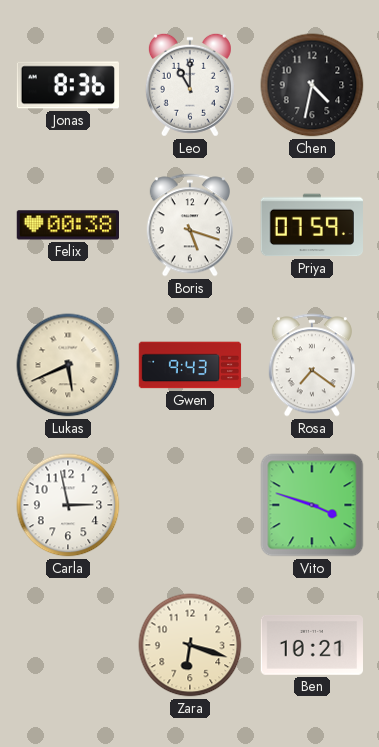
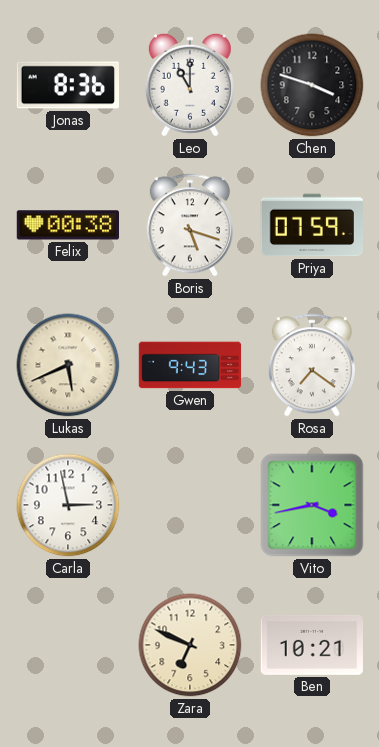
Chen: 4:32 -> 3:48 (312, 85)
Vito: 3:48 -> 3:43 (312, 505)
Zara: 6:18 -> 6:49 (190, 645)
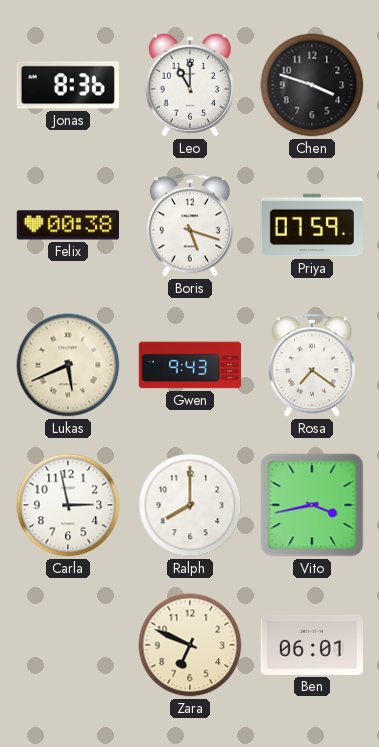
Ralph: none -> 8:00 (190, 505)
Ben: 10:21 -> 06:01 (312, 645)
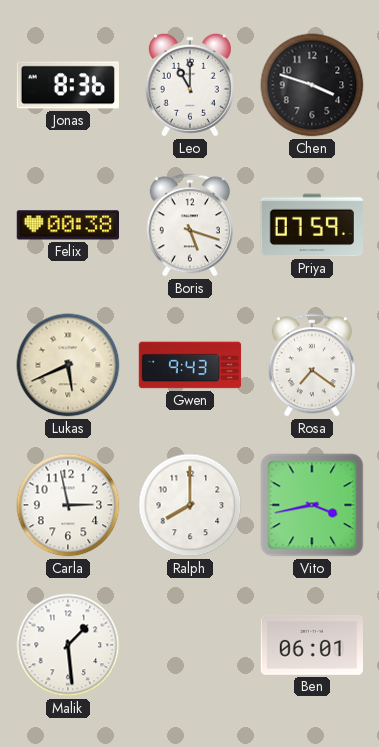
Malik: none -> 1:29 (68, 645)
Zara: 6:49 -> none (190, 645)
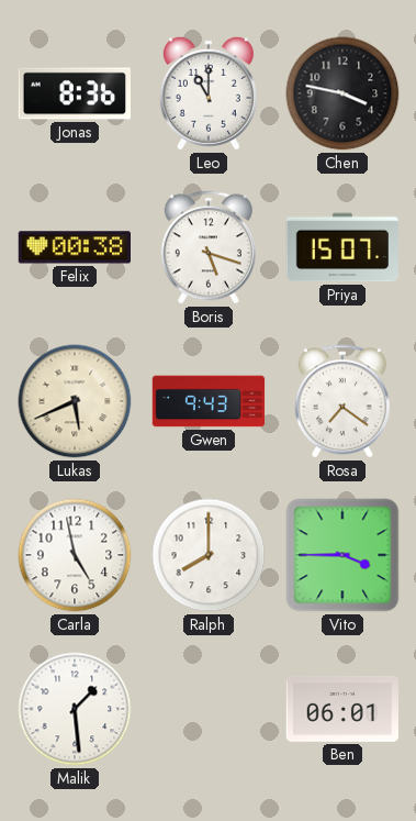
Chen: 3:48 -> 3:47 (342, 93)
Priya: 07:59 -> 15:07 (341, 247)
Carla: 2:58 -> 4:58 (75, 555)
Vito: 3:43 -> 3:45 (342, 555)
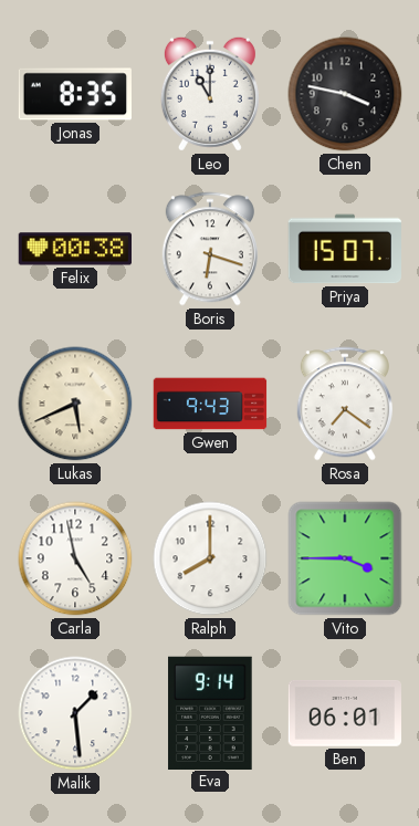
Jonas: 8:36 -> 8:35 (74, 94)
Boris: 5:18 -> 6:18 (210, 249)
Eva: none -> 9:14 (210, 712)
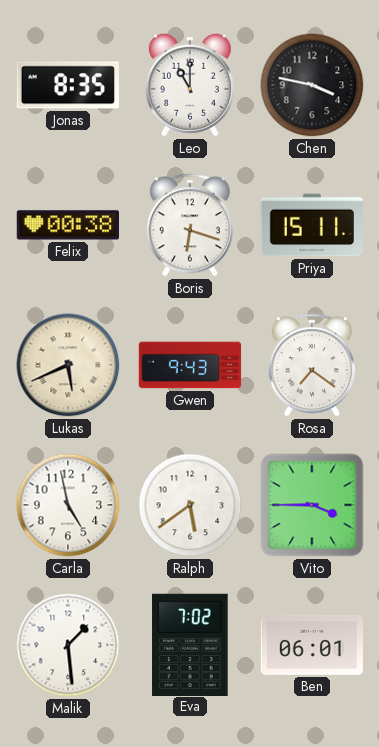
Priya: 15:07 -> 15:11 (311, 225)
Ralph: 8:00 -> 5:39 (190, 505)
Eva: 9:14 -> 7:02 (190, 644)
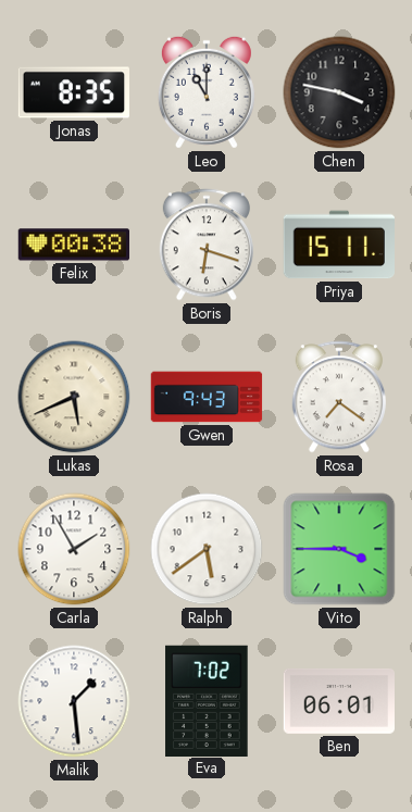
Carla: 4:58 -> 1:55 (74, 549)
